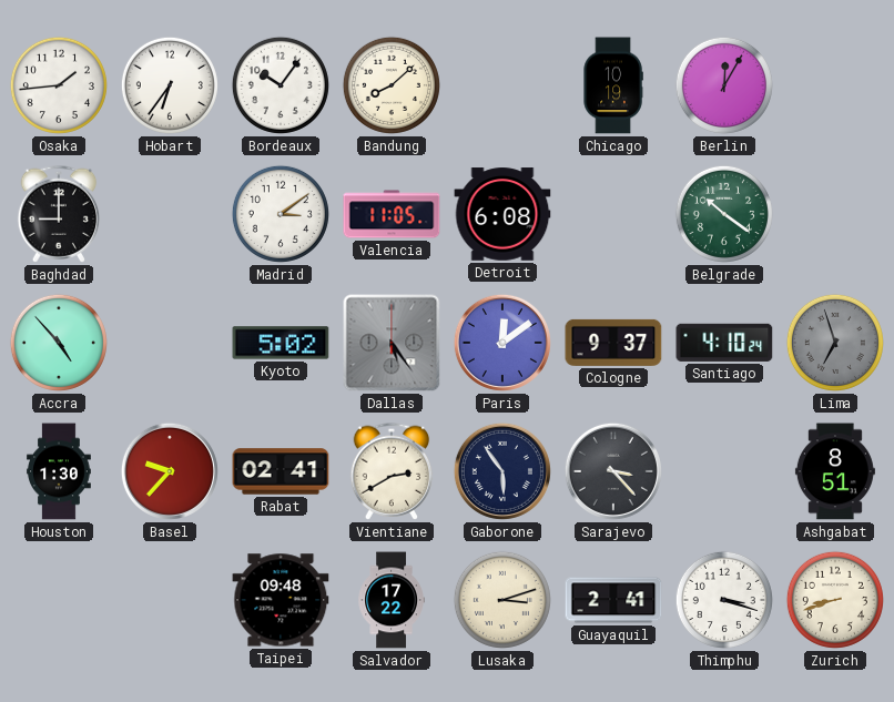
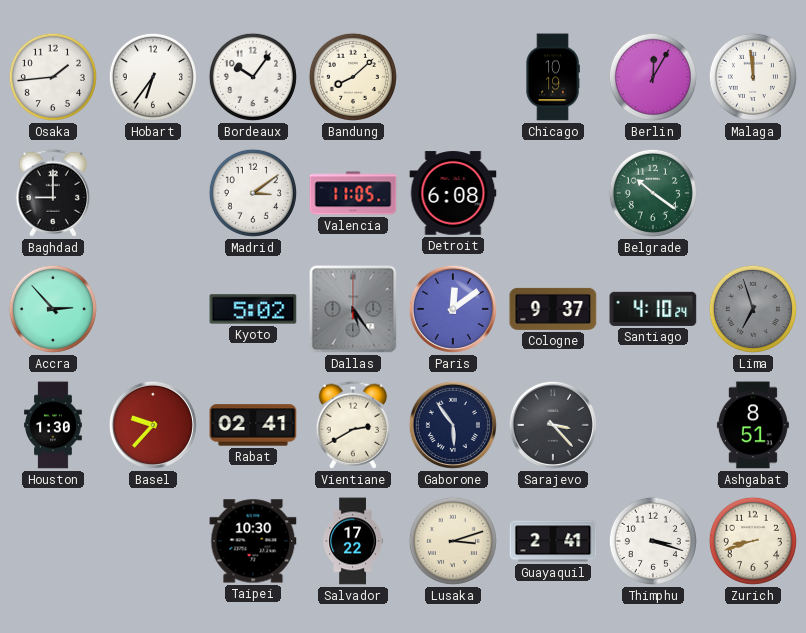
Malaga: none -> 11:59 (753, 77)
Accra: 4:53 -> 2:53 (53, 309)
Taipei: 09:48 -> 10:30 (253, 541)
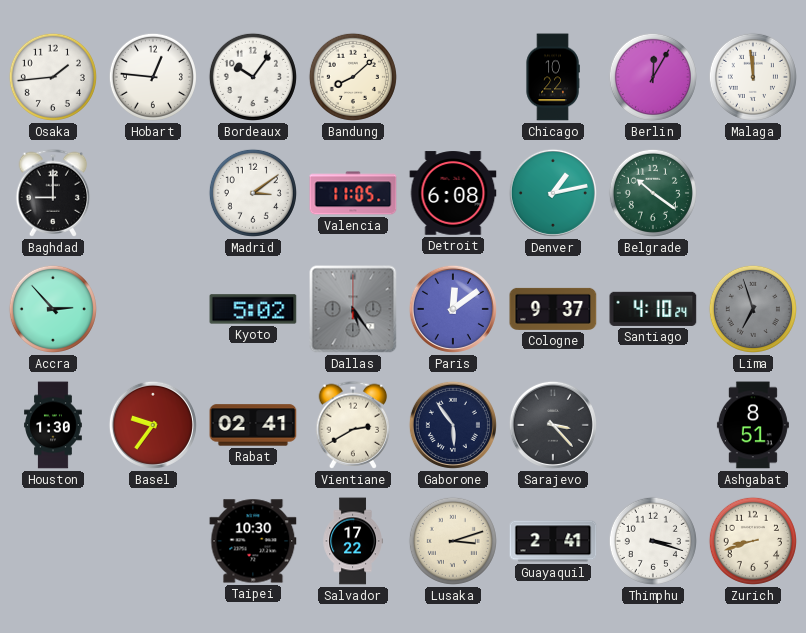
Hobart: 6:36 -> 12:46 (153, 77)
Chicago: 10:19 -> 10:22 (553, 77)
Denver: none -> 1:13 (553, 193)
Basel: 9:37 -> 9:36 (153, 425)
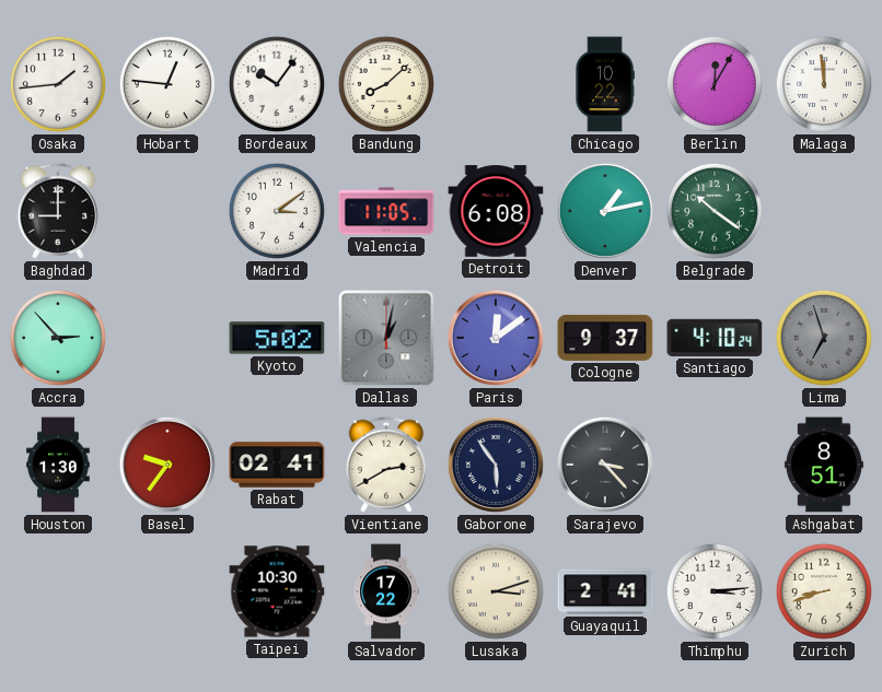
Dallas: 5:24 -> 1:02 (386, 338)
Thimphu: 3:18 -> 3:14 (715, 591)
